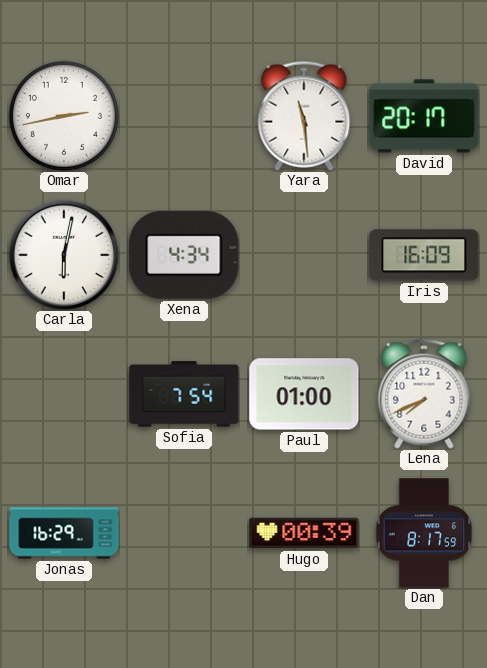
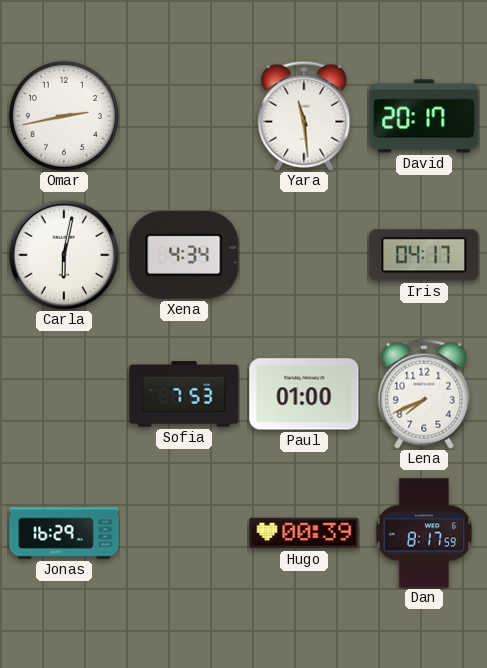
Iris: 16:09 -> 04:17 (424, 255)
Sofia: 7:54 -> 7:53 (184, 394)
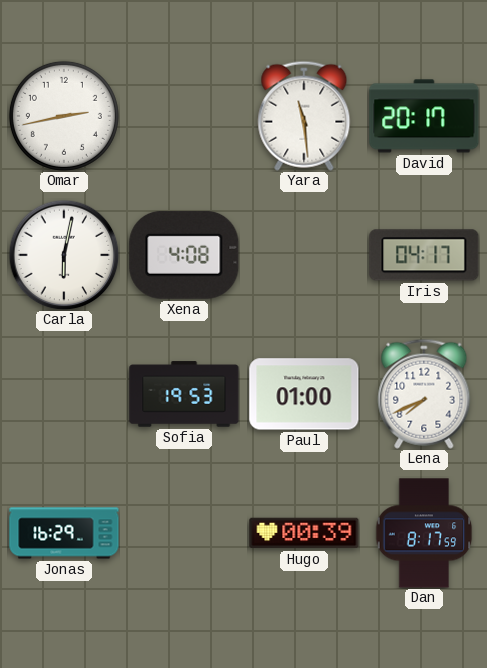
Xena: 4:34 -> 4:08 (184, 255)
Sofia: 7:53 -> 19:53 (184, 394)
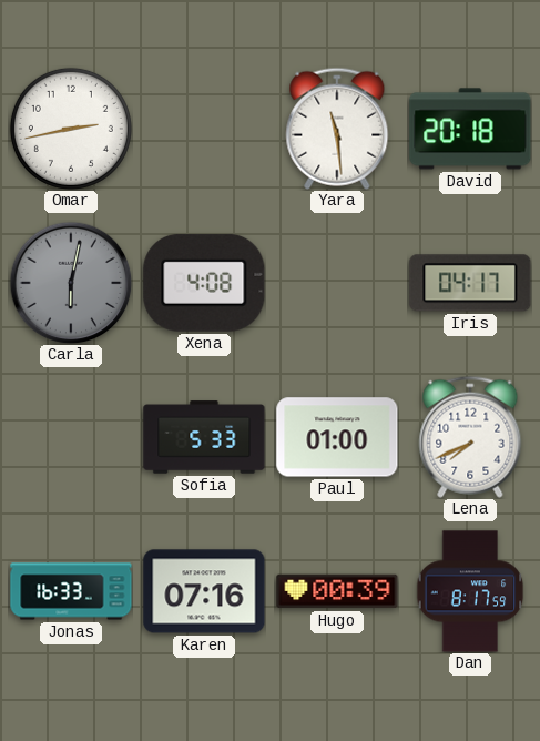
David: 20:17 -> 20:18 (470, 129)
Carla dial: white -> grey (71, 283)
Sofia: 19:53 -> 5:33 (204, 437)
Jonas: 16:29 -> 16:33 (71, 591)
Karen: none -> 07:16 (204, 591)
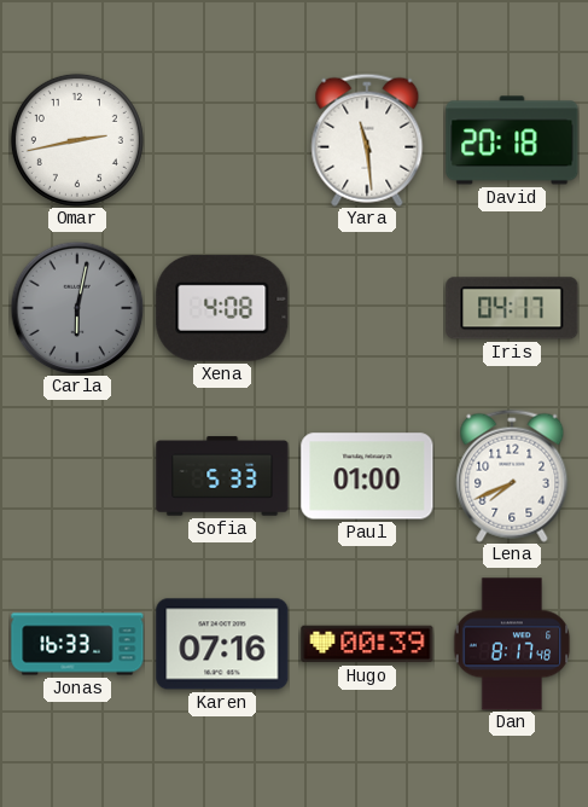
Dan: 8:17:59 -> 8:17:48 (512, 644)
